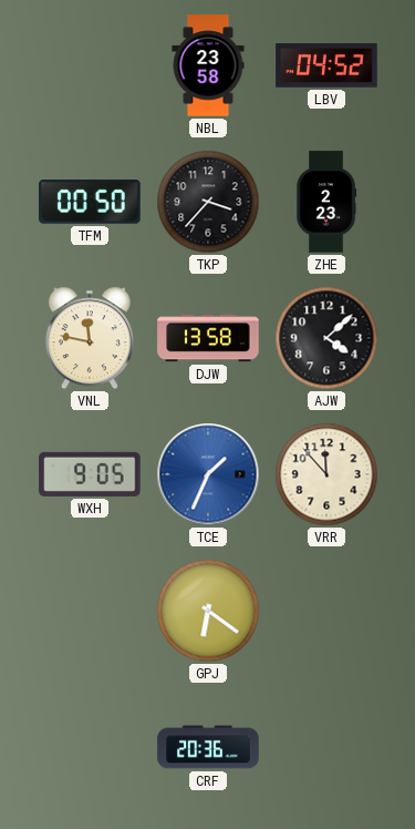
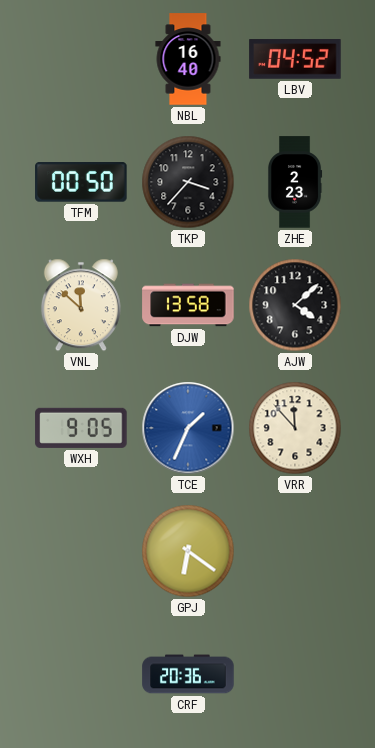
NBL: 23:58 -> 16:40 (188, 59)
VNL: 11:47 -> 11:52 (81, 305)
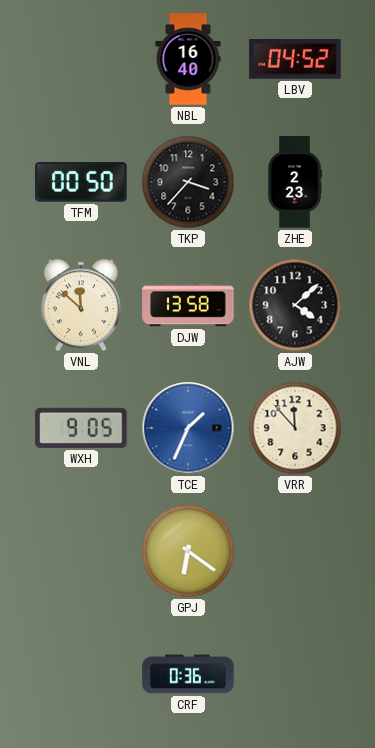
CRF: 20:36 -> 0:36 (188, 674)
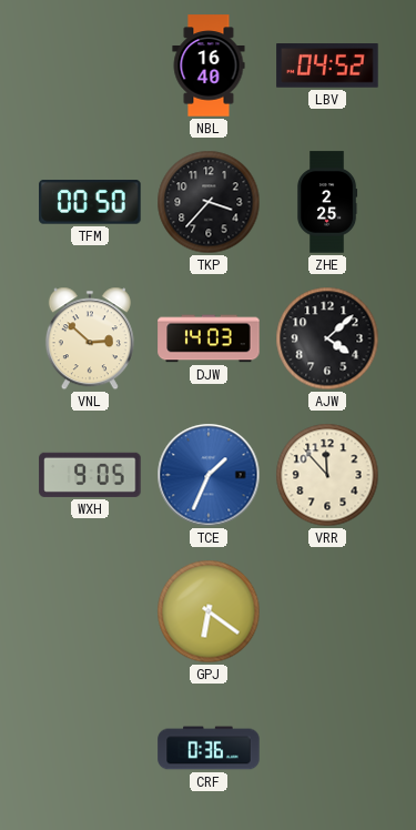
ZHE: 2:23 -> 2:25 (327, 202)
VNL: 11:52 -> 2:52 (90, 338)
DJW: 13:58 -> 14:03 (209, 338)
